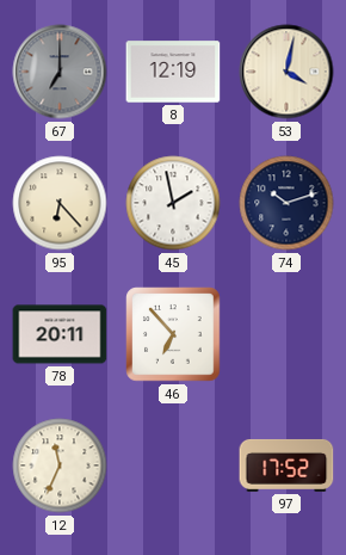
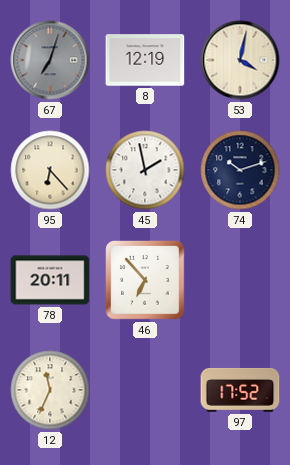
67: 7:00 -> 7:03 (50, 60)
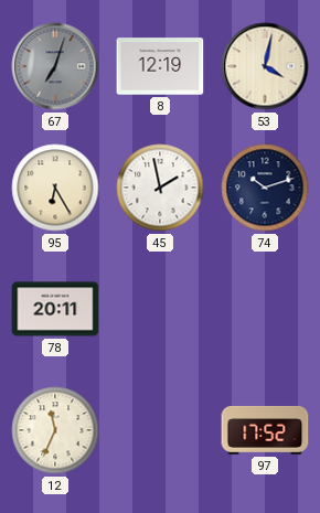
95: 6:23 -> 6:25 (55, 188)
46: 6:53 -> none (145, 280)
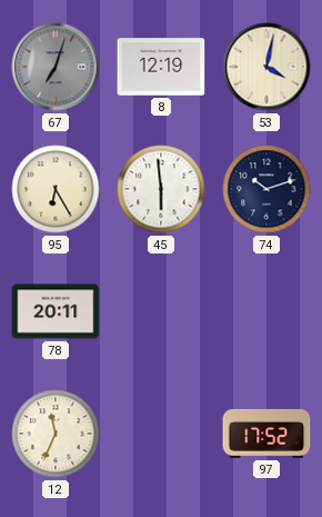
45: 1:58 -> 5:59 (161, 189)
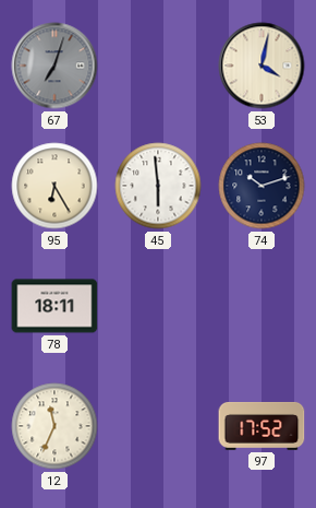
8: 12:19 -> none (161, 67)
78: 20:11 -> 18:11 (54, 306)
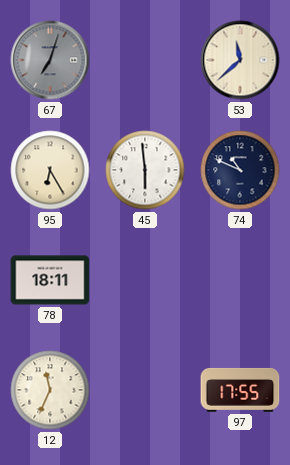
53: 4:02 -> 11:38 (240, 60)
74: 10:12 -> 10:49 (240, 170)
97: 17:52 -> 17:55 (240, 390)
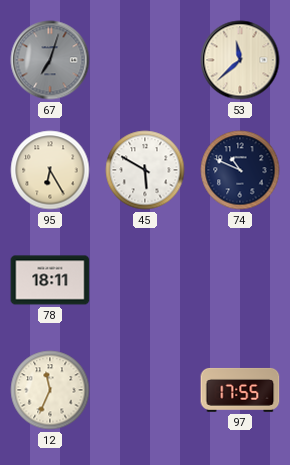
45: 5:59 -> 5:50 (145, 170)
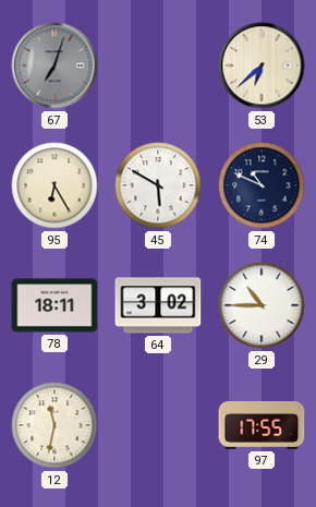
53: 11:38 -> 6:38 (262, 65)
64: none -> 3:02 (158, 305)
29: none -> 10:45 (262, 305)
12: 11:34 -> 11:32 (54, 425)
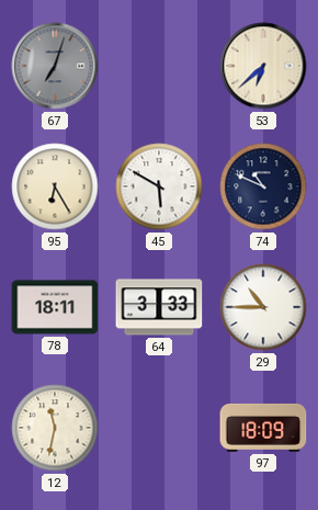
64: 3:02 -> 3:33 (159, 307)
97: 17:55 -> 18:09 (263, 428)
